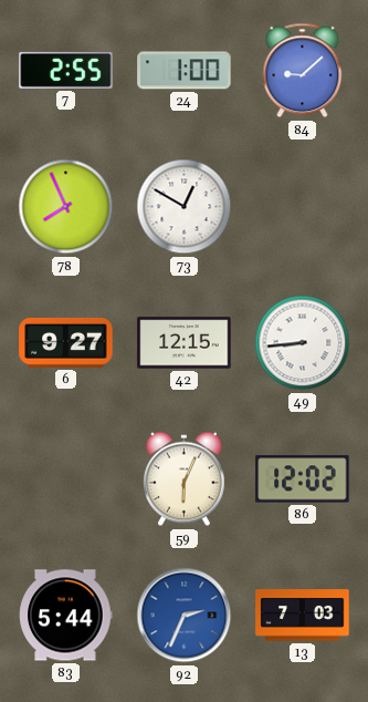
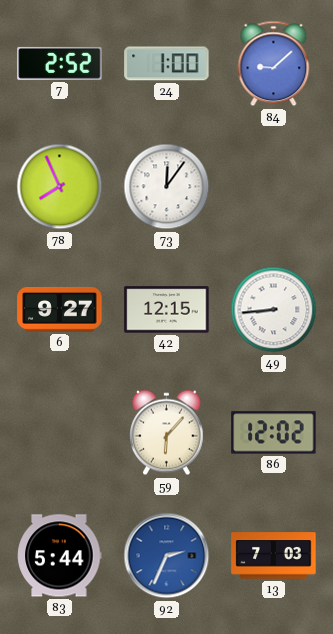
7: 2:55 -> 2:52 (60, 63)
73: 12:50 -> 12:06 (167, 187)
59: 6:04 -> 6:07 (167, 433)
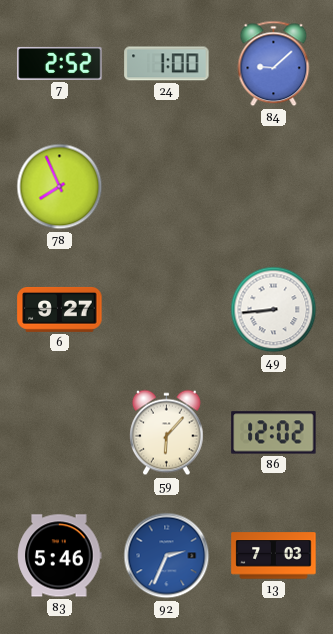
73: 12:06 -> none (167, 187)
42: 12:15 -> none (167, 310)
83: 5:44 -> 5:46 (60, 556)
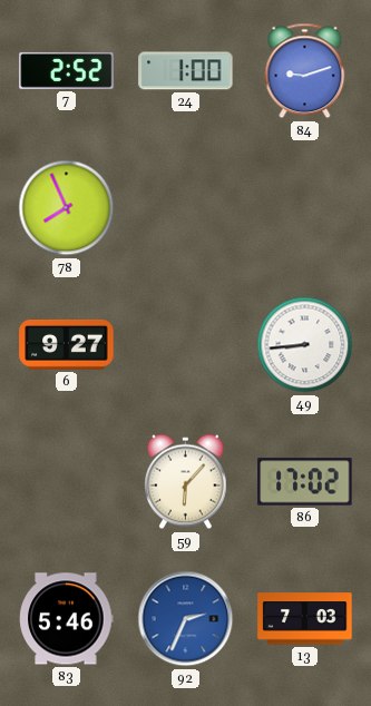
84: 9:08 -> 9:12 (305, 71)
86: 12:02 -> 17:02 (305, 482)
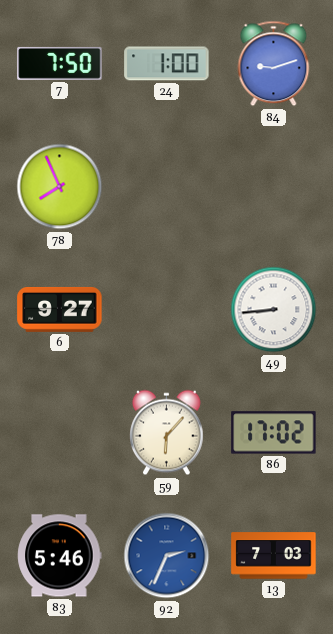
7: 2:52 -> 7:50 (60, 63)
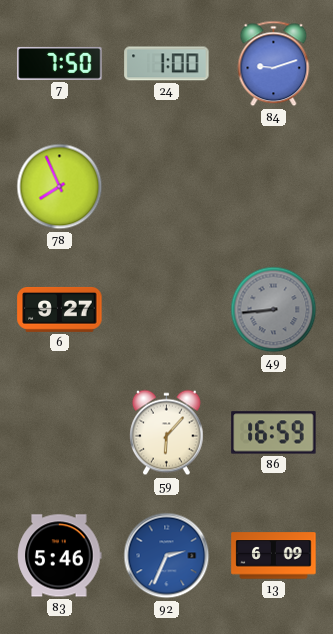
49 dial: white -> grey (274, 310)
86: 17:02 -> 16:59 (274, 433)
13: 7:03 -> 6:09 (274, 556)
